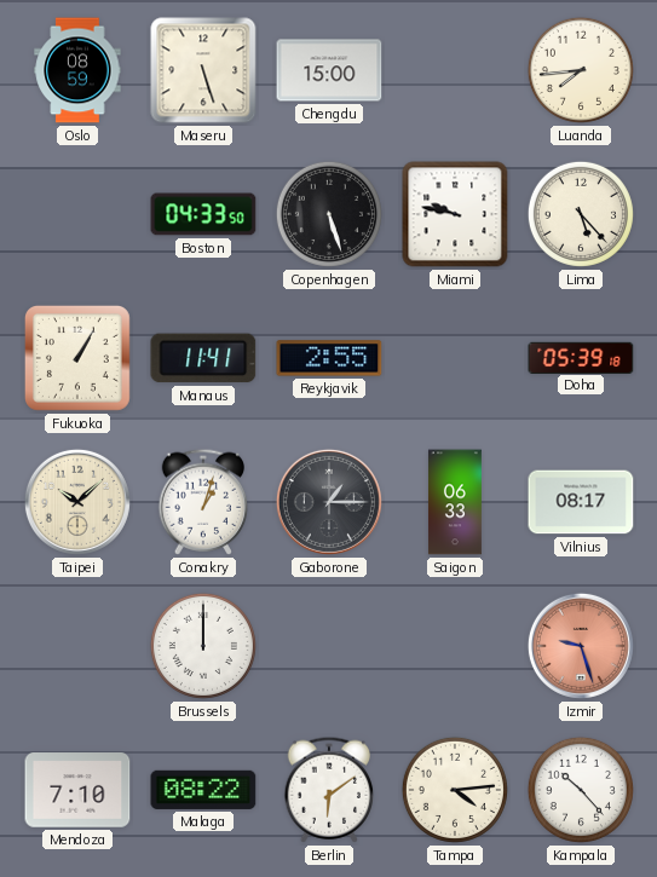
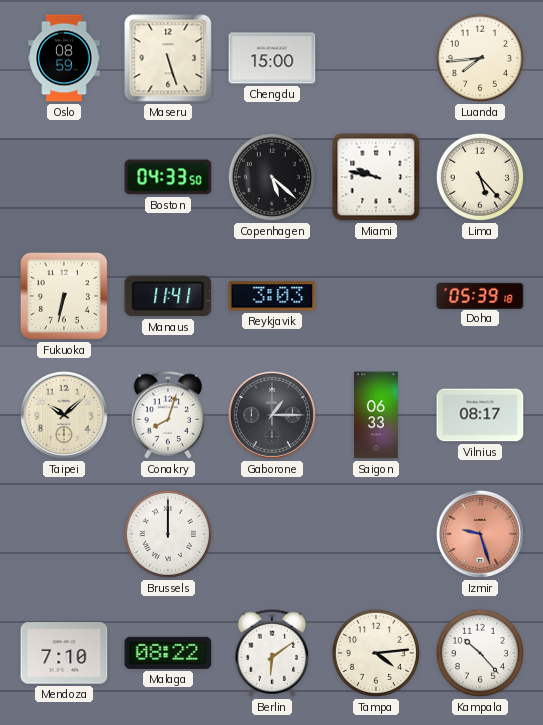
Copenhagen: 5:27 -> 5:22 (272, 177)
Fukuoka: 1:05 -> 6:32 (64, 296)
Reykjavik: 2:55 -> 3:03 (272, 296)
Conakry: 1:03 -> 8:03 (168, 415)
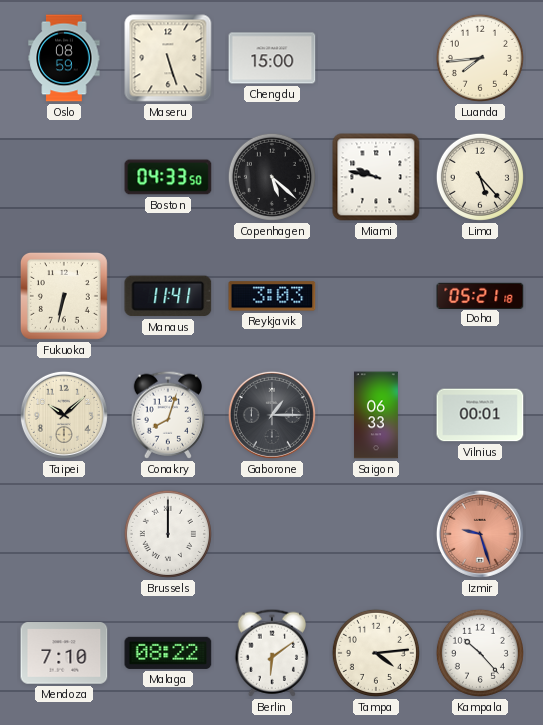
Doha: 05:39 -> 05:21 (480, 295)
Vilnius: 08:17 -> 00:01 (480, 415)
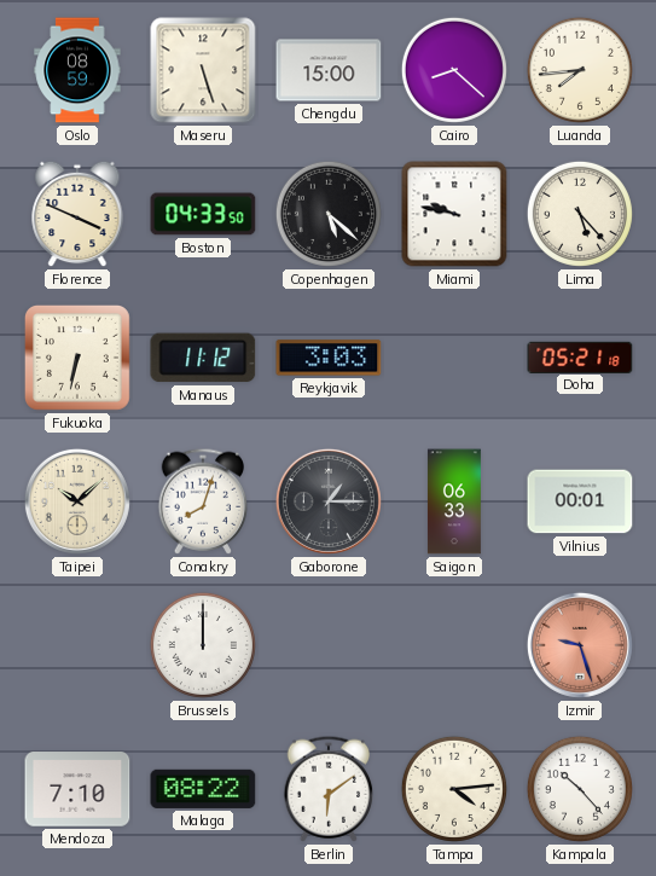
Cairo: none -> 8:22 (454, 70)
Florence: none -> 3:49 (77, 214)
Manaus: 11:41 -> 11:12 (203, 358)
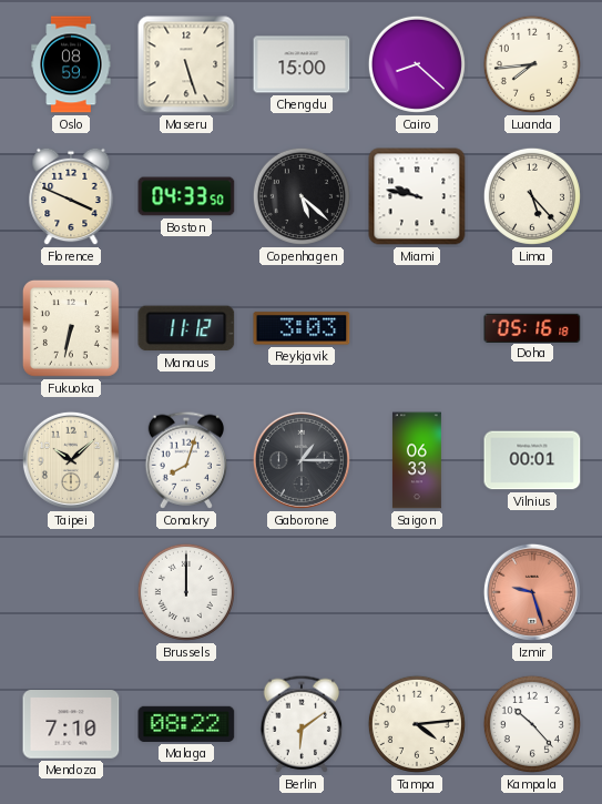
Doha: 05:21 -> 05:16 (532, 327)
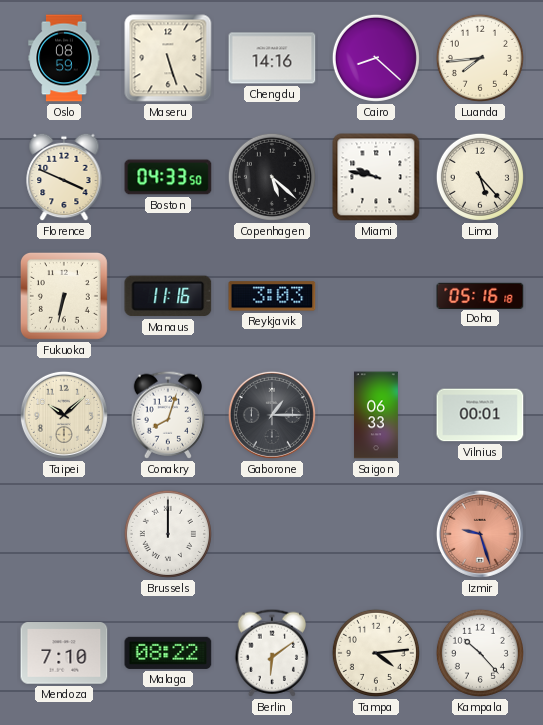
Chengdu: 15:00 -> 14:16 (272, 58)
Manaus: 11:12 -> 11:16 (168, 296)
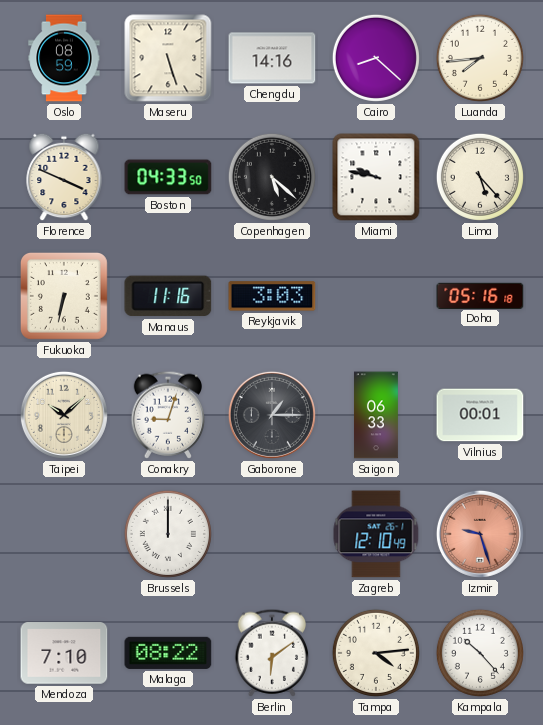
Conakry: 8:03 -> 9:03 (168, 415)
Zagreb: none -> 12:10 (376, 534)
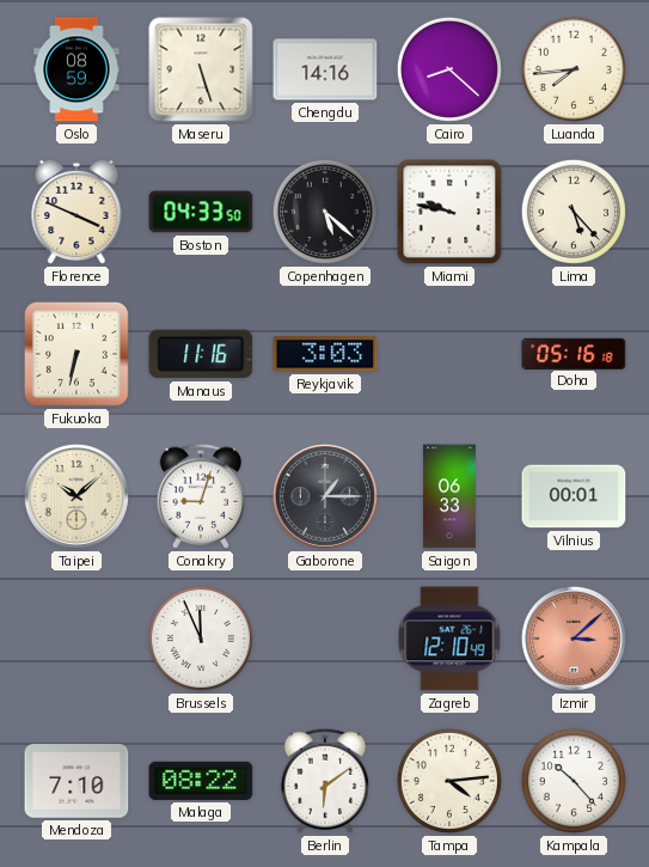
Brussels: 12:00 -> 11:56 (201, 639)
Izmir: 9:27 -> 3:08 (574, 639)
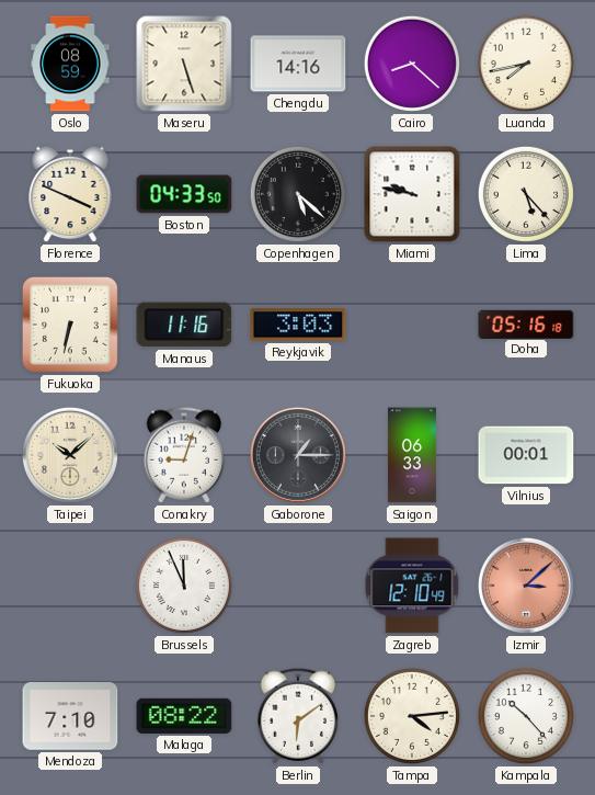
Luanda: 7:44 -> 7:43 (526, 64)
